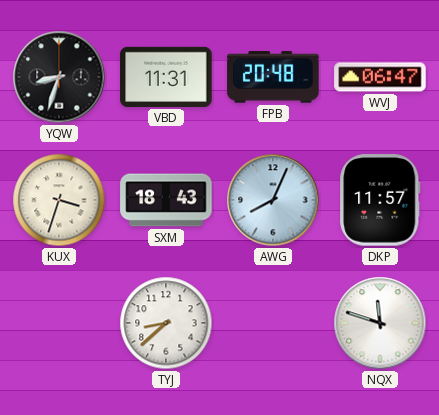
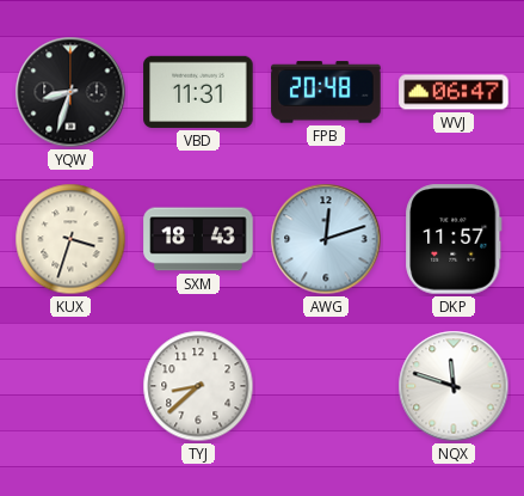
AWG: 8:04 -> 12:12 (326, 239)
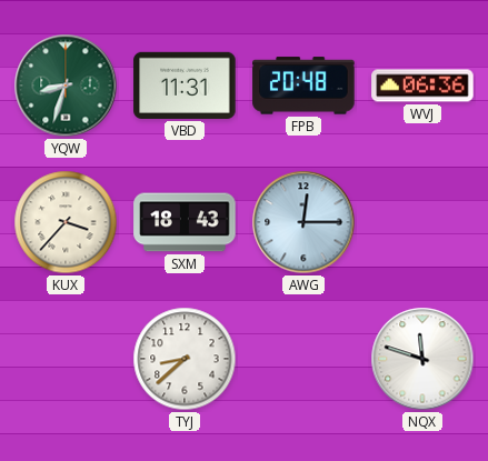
YQW dial: black -> green (66, 86)
WVJ: 06:47 -> 06:36 (422, 86)
KUX: 3:33 -> 3:37 (66, 222)
AWG: 12:12 -> 12:15 (303, 222)
DKP: 11:57 -> none (454, 239)
